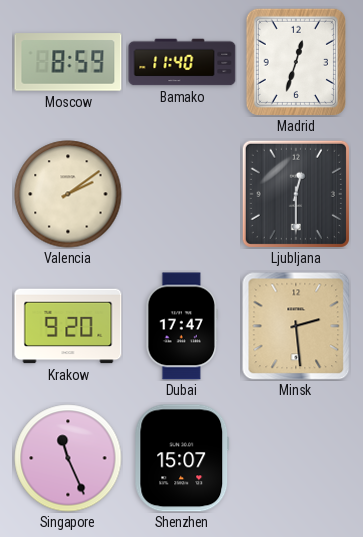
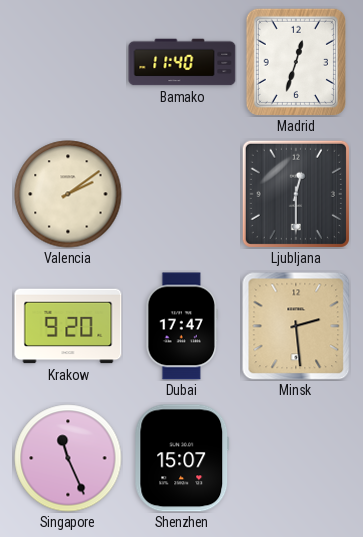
Moscow: 8:59 -> none (68, 62)
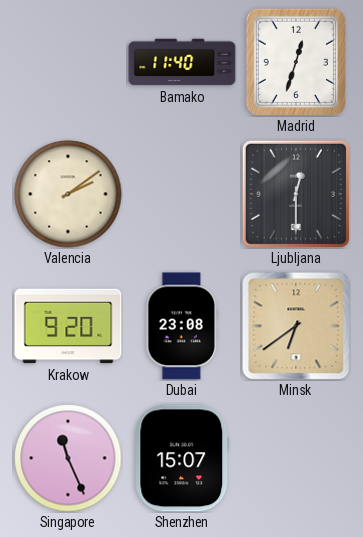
Dubai: 17:47 -> 23:08 (182, 326)
Minsk: 2:29 -> 6:39 (296, 326)
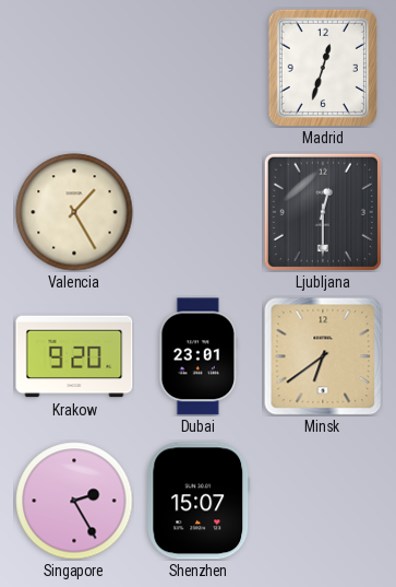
Bamako: 11:40 -> none (182, 62)
Valencia: 2:09 -> 1:25 (74, 212)
Dubai: 23:08 -> 23:01 (199, 356)
Singapore: 11:26 -> 2:25 (74, 501)
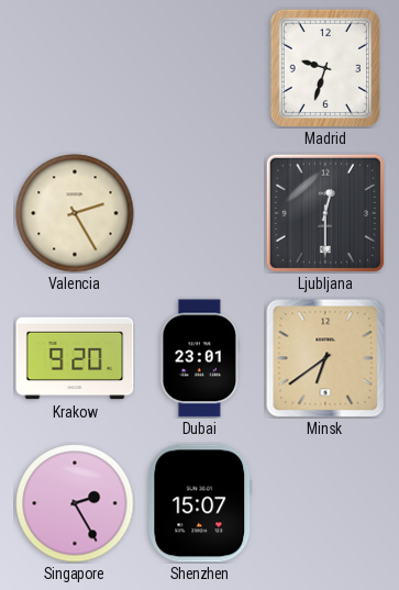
Madrid: 12:33 -> 9:33 (325, 68)
Valencia: 1:25 -> 2:25 (75, 213)
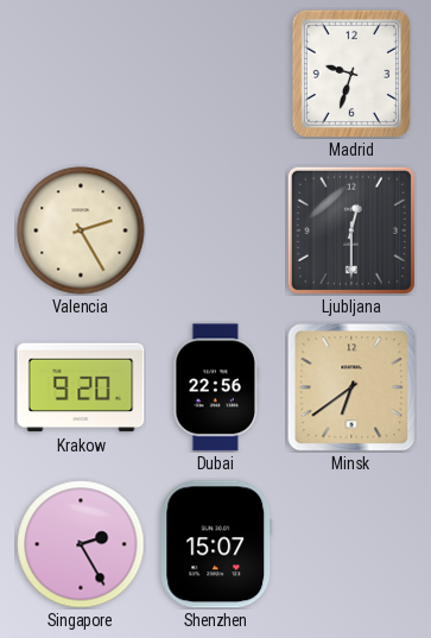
Dubai: 23:01 -> 22:56 (216, 387)
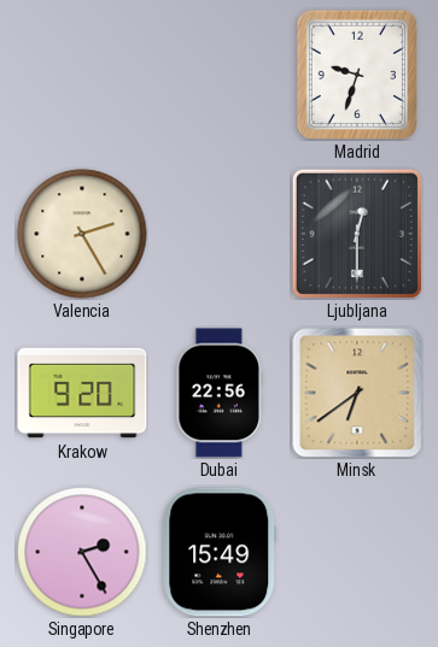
Shenzhen: 15:07 -> 15:49 (220, 552)
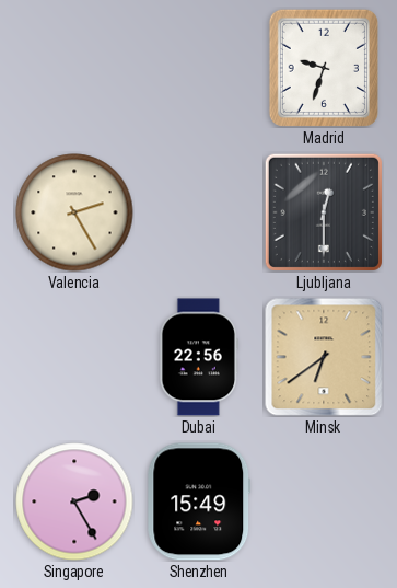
Krakow: 9:20 -> none (82, 393)
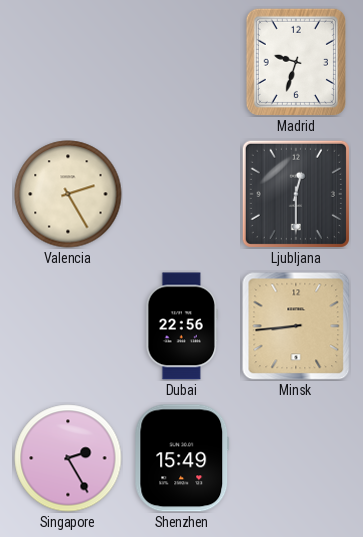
Minsk: 6:39 -> 8:44 (296, 326)
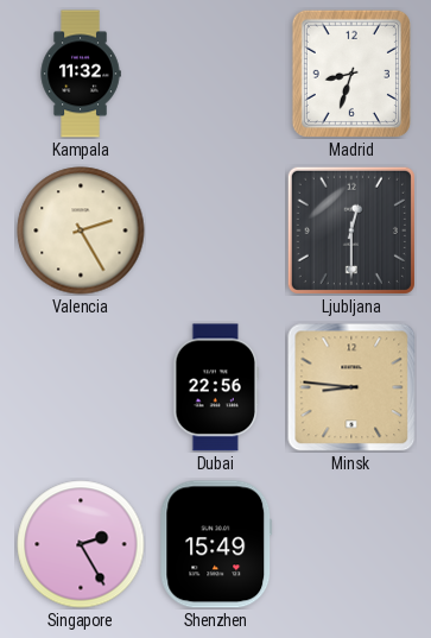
Kampala: none -> 11:32 (81, 74)
Madrid: 9:33 -> 8:33 (351, 74)
Minsk: 8:44 -> 8:46 (351, 387)
